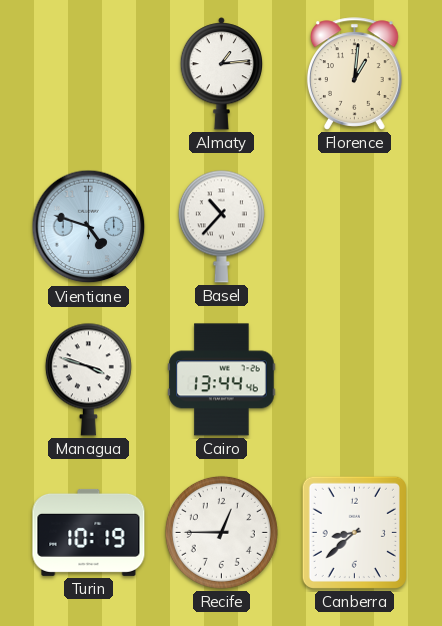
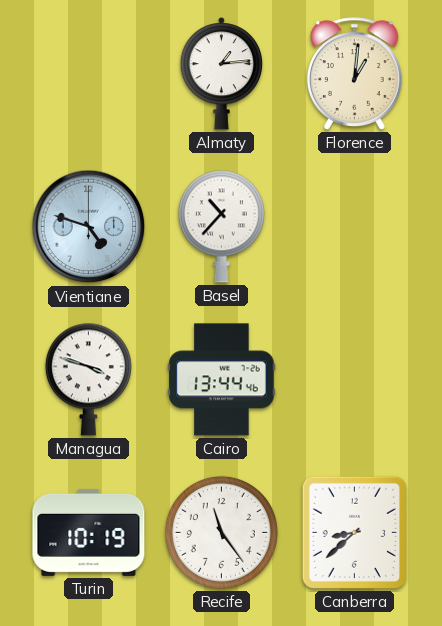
Recife: 12:45 -> 11:24 (221, 532)
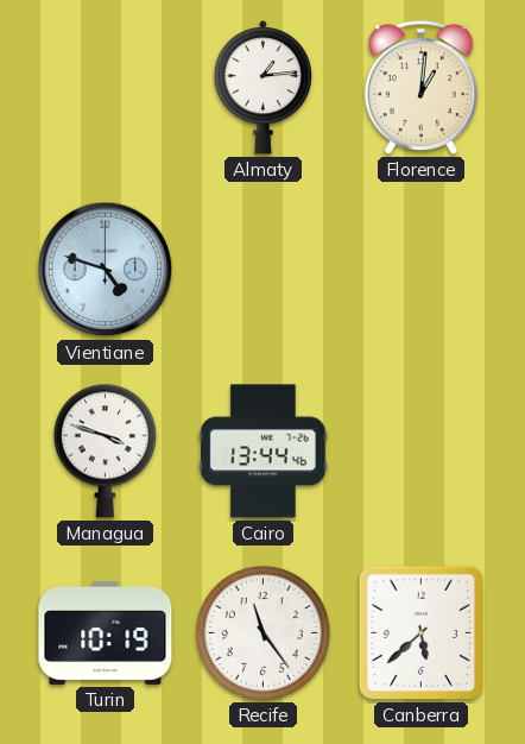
Basel: 10:37 -> none (221, 226)
Canberra: 8:38 -> 5:38 (420, 632)
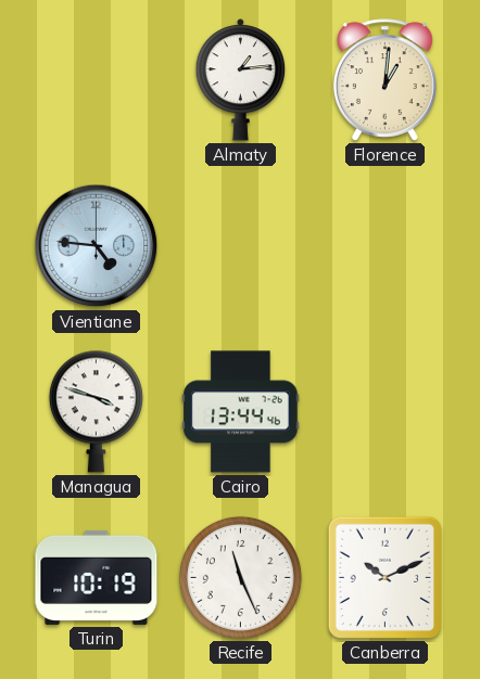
Vientiane: 4:48 -> 4:46 (97, 246)
Recife: 11:24 -> 11:26 (240, 577)
Canberra: 5:38 -> 10:11 (384, 577)
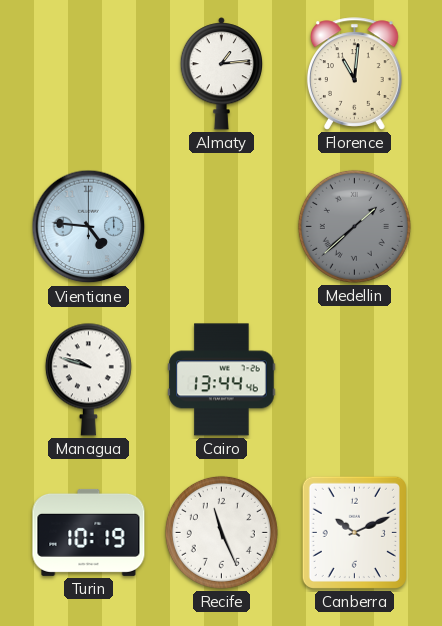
Florence: 1:01 -> 11:01 (354, 74)
Medellin: none -> 1:38 (354, 226)
Managua: 3:48 -> 9:48 (88, 379)
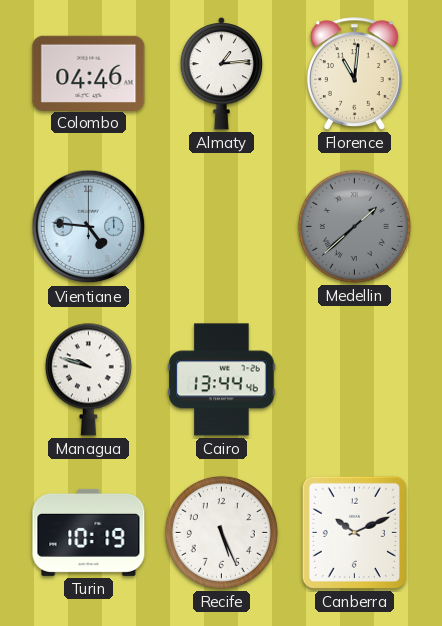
Colombo: none -> 04:46 (89, 73)
Recife: 11:26 -> 5:26 (221, 532)
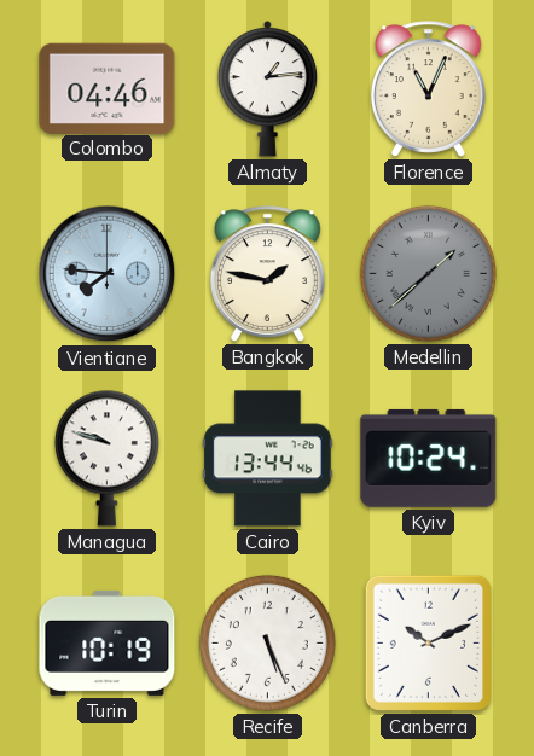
Florence: 11:01 -> 11:04 (428, 89)
Vientiane: 4:46 -> 7:46 (108, 274)
Bangkok: none -> 1:47 (267, 274)
Kyiv: none -> 10:24 (429, 458)
